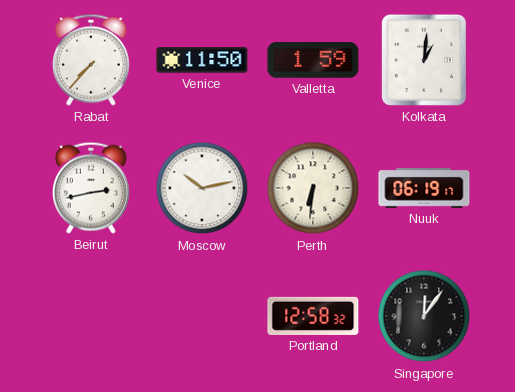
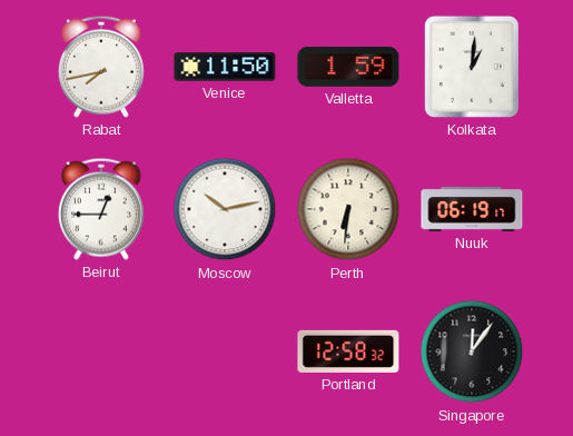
Rabat: 7:37 -> 7:43 (101, 67)
Beirut: 2:43 -> 12:45 (101, 209)
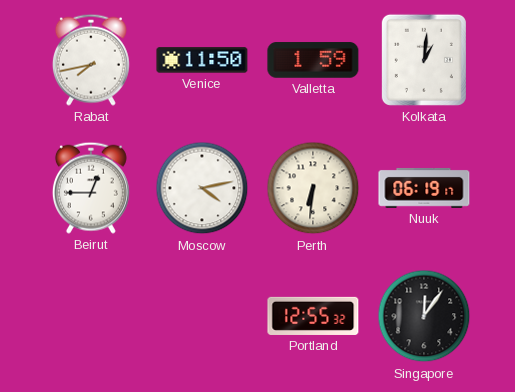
Moscow: 10:13 -> 4:13 (202, 188)
Portland: 12:58 -> 12:55 (313, 316)
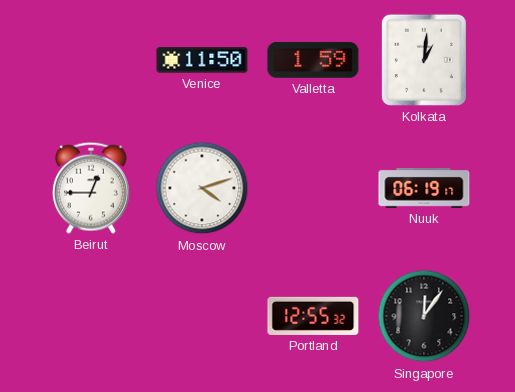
Rabat: 7:43 -> none (91, 60)
Moscow: 4:13 -> 4:12 (202, 188)
Perth: 6:31 -> none (313, 188)
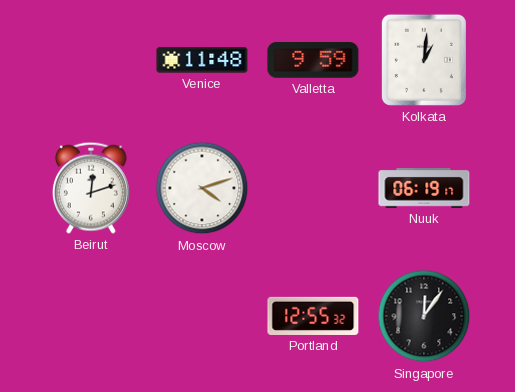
Venice: 11:50 -> 11:48 (202, 60)
Valletta: 1:59 -> 9:59 (313, 60)
Beirut: 12:45 -> 12:12 (91, 188)
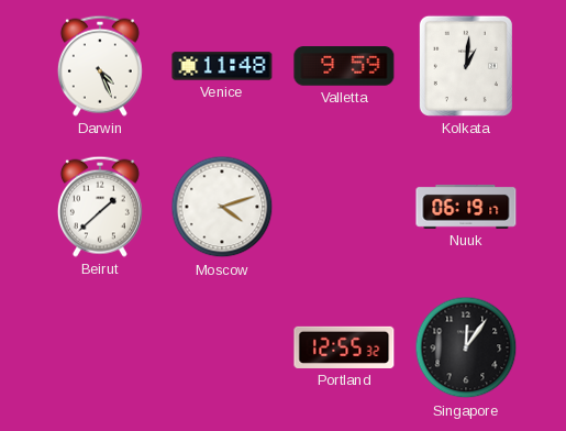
Darwin: none -> 4:26 (100, 66)
Beirut: 12:12 -> 1:38 (100, 207)
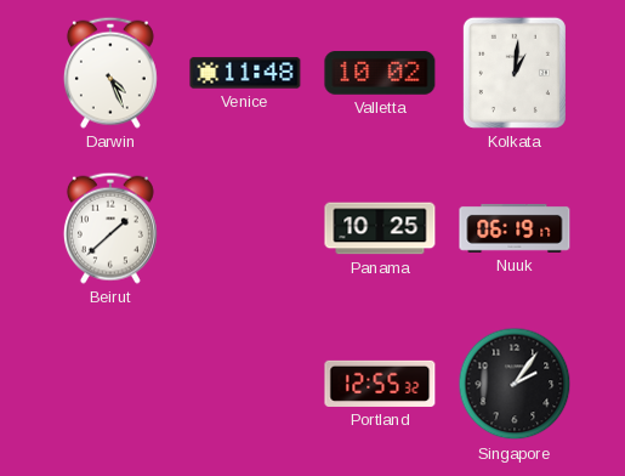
Valletta: 9:59 -> 10:02 (380, 73)
Moscow: 4:12 -> none (222, 207)
Panama: none -> 10:25 (380, 228)
Singapore: 12:06 -> 2:06 (515, 384)
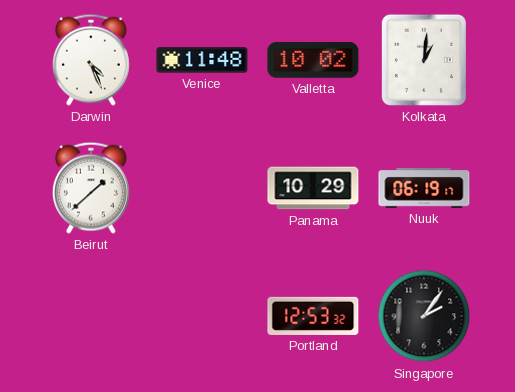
Panama: 10:25 -> 10:29 (313, 188)
Portland: 12:55 -> 12:53 (313, 316)
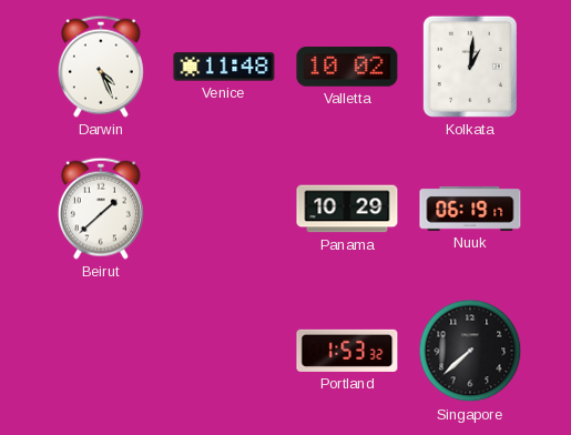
Portland: 12:53 -> 1:53 (347, 351)
Singapore: 2:06 -> 7:38 (470, 351)
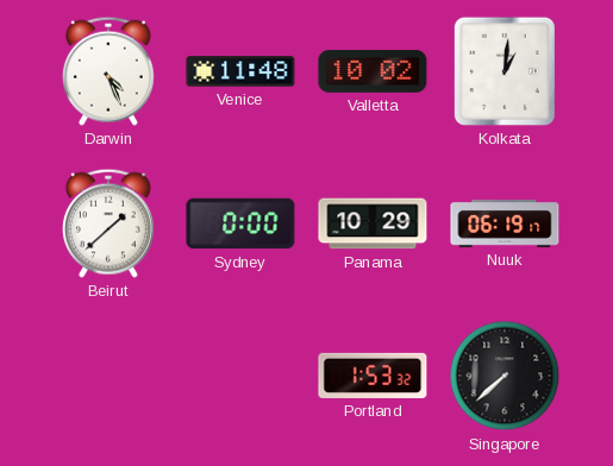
Sydney: none -> 0:00 (240, 223)
